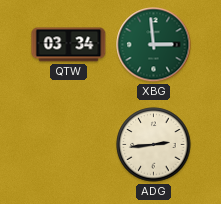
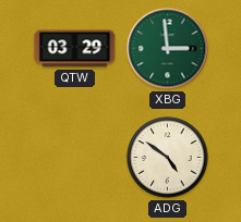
QTW: 03:34 -> 03:29 (75, 49)
ADG: 2:44 -> 4:51 (168, 158)
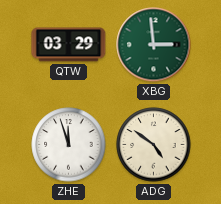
ZHE: none -> 11:57 (69, 145)
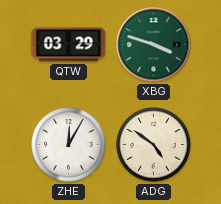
XBG: 2:59 -> 3:48 (154, 45)
ZHE: 11:57 -> 12:05 (69, 145)
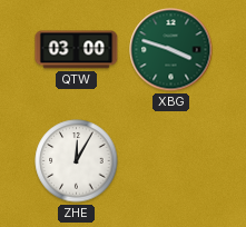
QTW: 03:29 -> 03:00 (77, 50)
ADG: 4:51 -> none (154, 145)
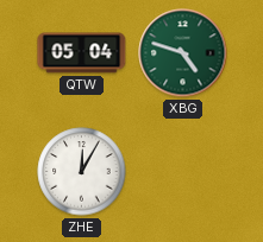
QTW: 03:00 -> 05:04 (82, 53)
XBG: 3:48 -> 4:48 (183, 53)
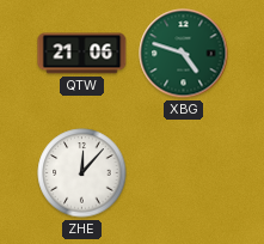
QTW: 05:04 -> 21:06 (82, 54)
ZHE: 12:05 -> 12:07 (82, 173)
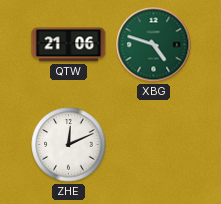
ZHE: 12:07 -> 12:11 (69, 145)
